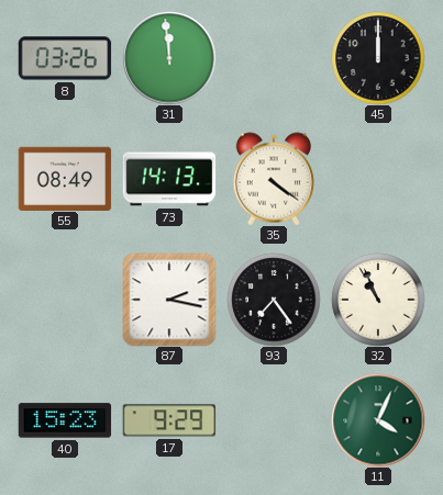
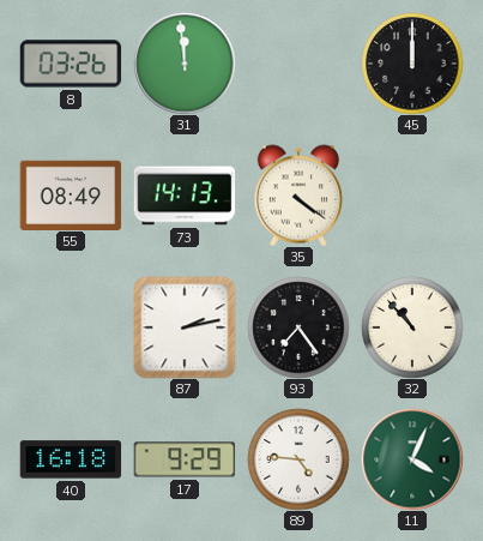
87: 2:17 -> 2:13 (185, 327)
32: 10:56 -> 10:53 (412, 327)
40: 15:23 -> 16:18 (71, 459)
89: none -> 4:46 (298, 459)
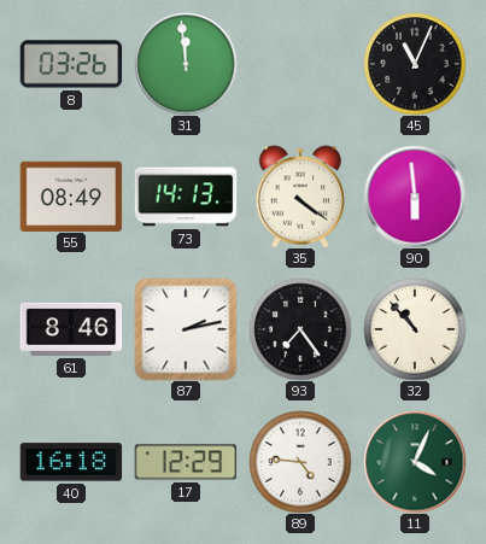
45: 12:00 -> 11:04 (415, 64)
90: none -> 5:59 (415, 197)
61: none -> 8:46 (71, 329)
17: 9:29 -> 12:29 (186, 462)
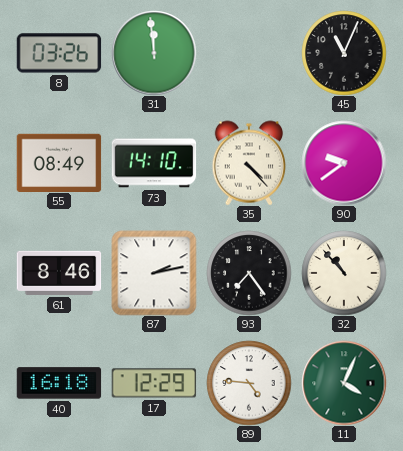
73: 14:13 -> 14:10 (154, 163)
35: 4:21 -> 4:23 (249, 163)
90: 5:59 -> 9:39 (344, 163)
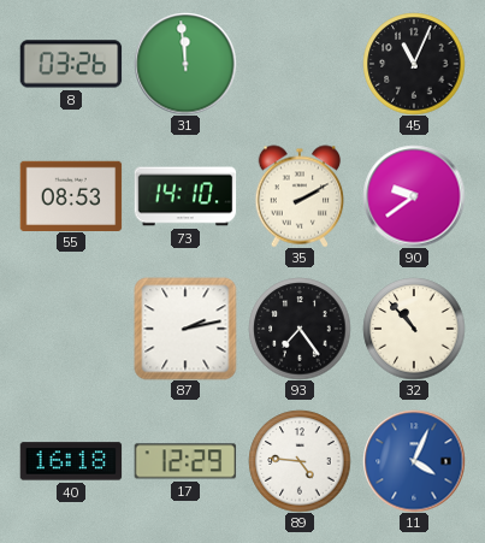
55: 08:49 -> 08:53 (71, 195)
35: 4:23 -> 2:10 (300, 196)
61: 8:46 -> none (59, 273)
11 dial: green -> blue (414, 461)
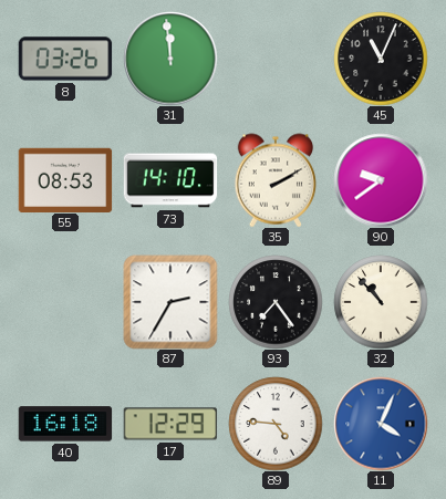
87: 2:13 -> 2:35 (170, 302)
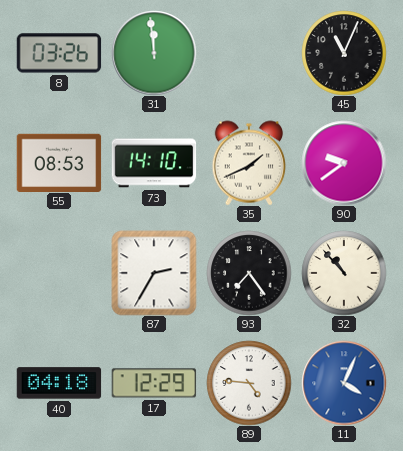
35: 2:10 -> 1:41 (249, 163)
40: 16:18 -> 04:18 (59, 383)
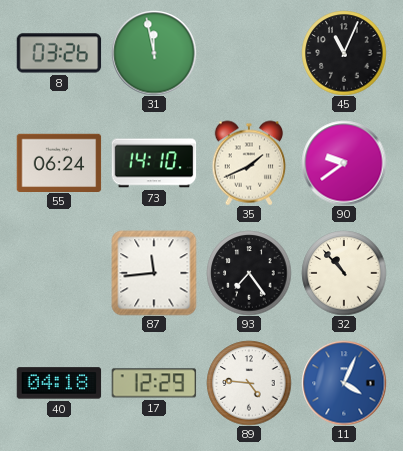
31: 11:59 -> 11:58 (154, 53)
55: 08:53 -> 06:24 (59, 162)
87: 2:35 -> 11:44 (154, 273)
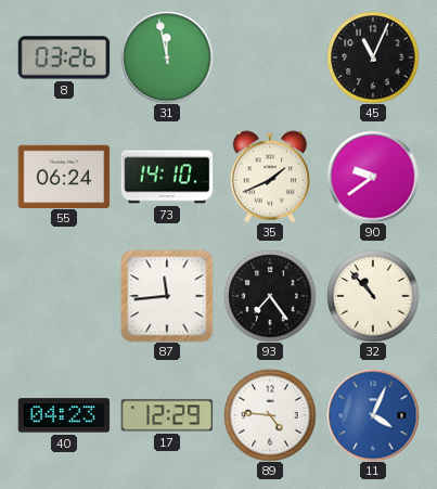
40: 04:18 -> 04:23 (64, 415)
